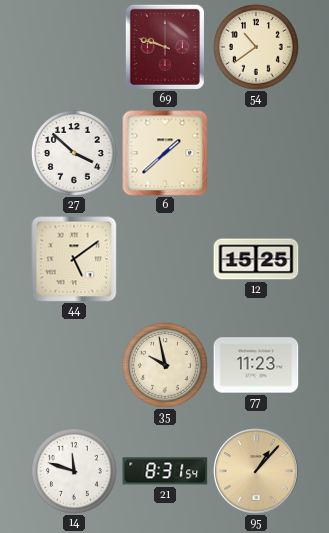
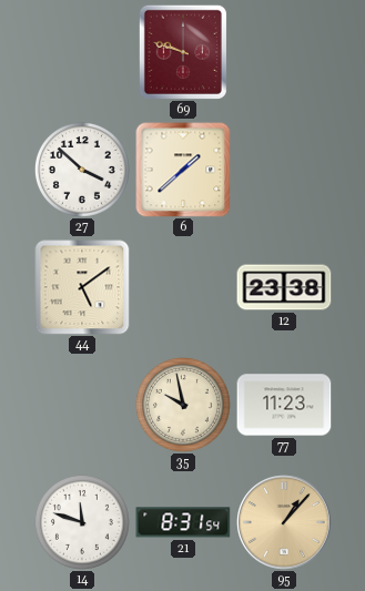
54: 10:39 -> none (256, 47)
12: 15:25 -> 23:38 (284, 287)
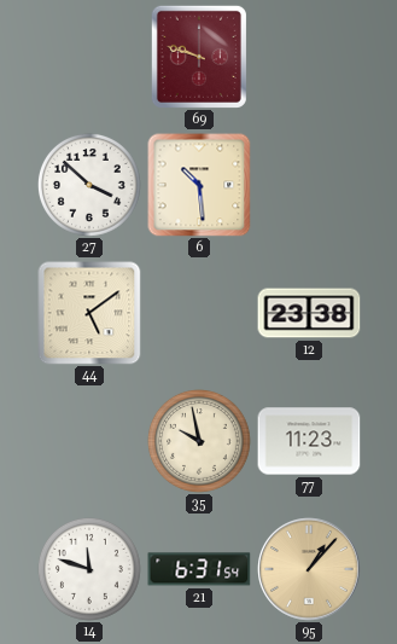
6: 1:38 -> 10:29 (199, 185)
21: 8:31 -> 6:31 (199, 569)
